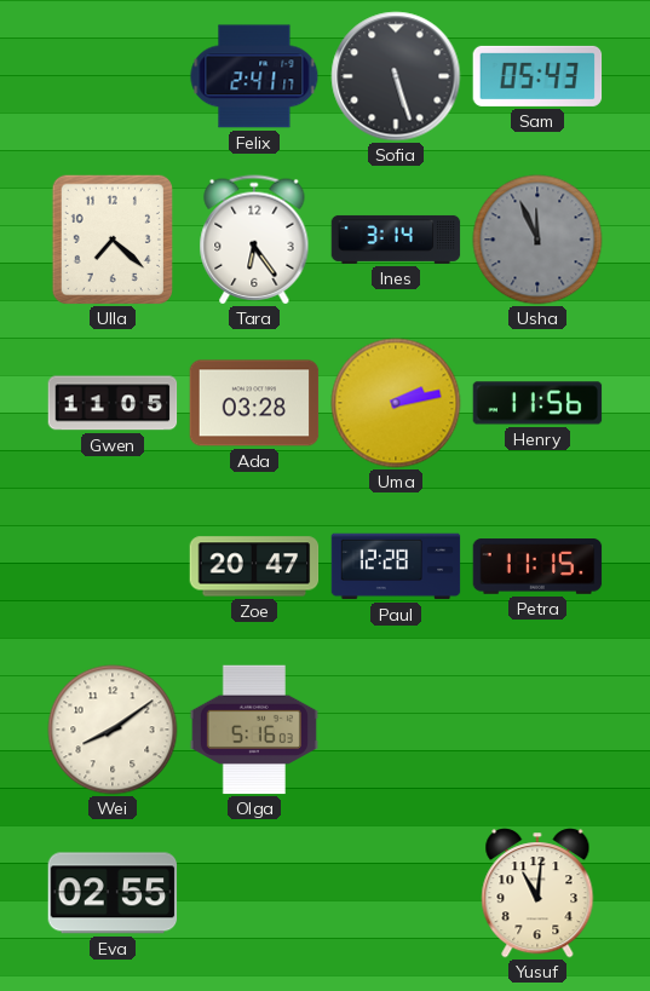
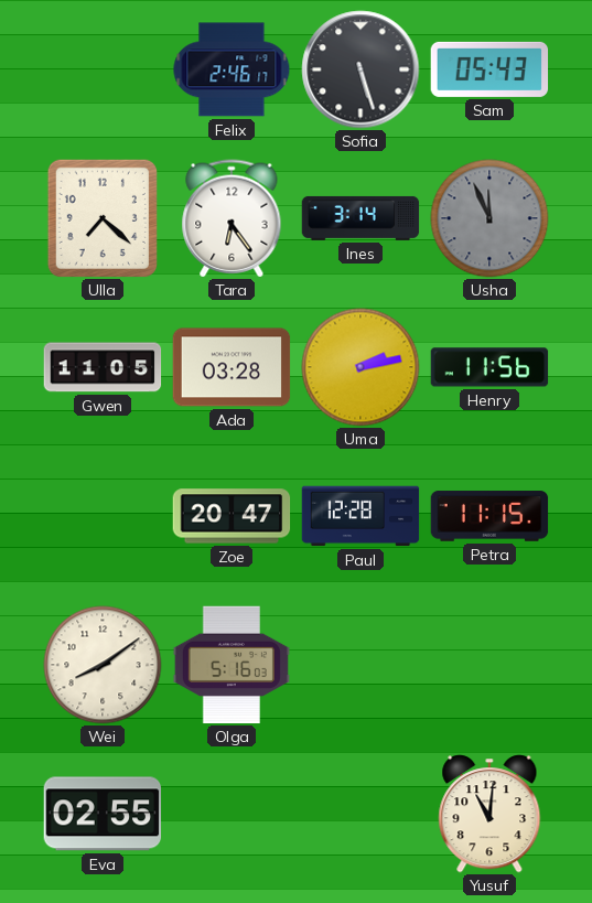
Felix: 2:41 -> 2:46 (232, 69)
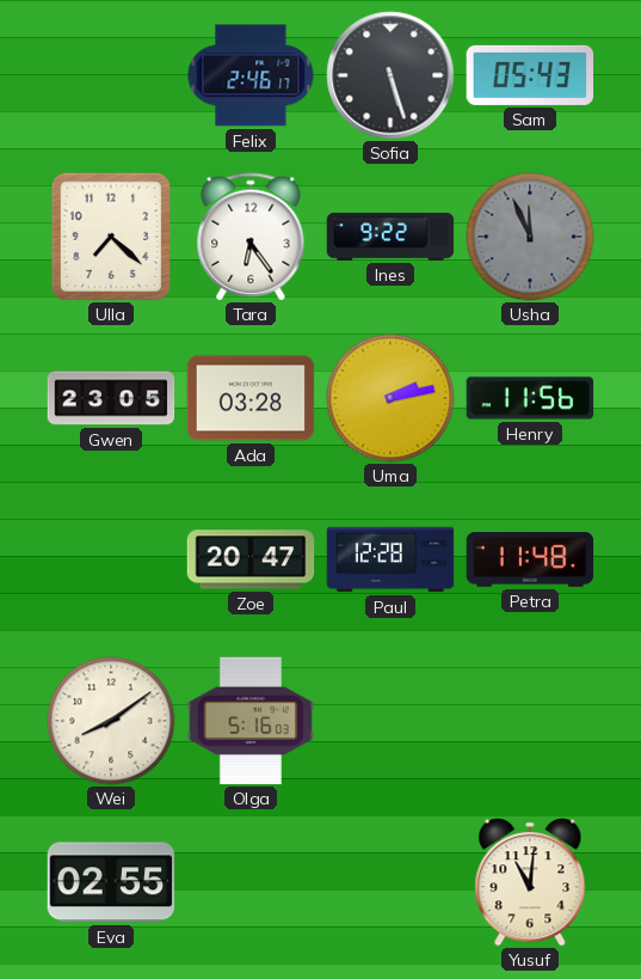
Ines: 3:14 -> 9:22 (390, 237)
Gwen: 11:05 -> 23:05 (111, 398)
Petra: 11:15 -> 11:48 (530, 559)
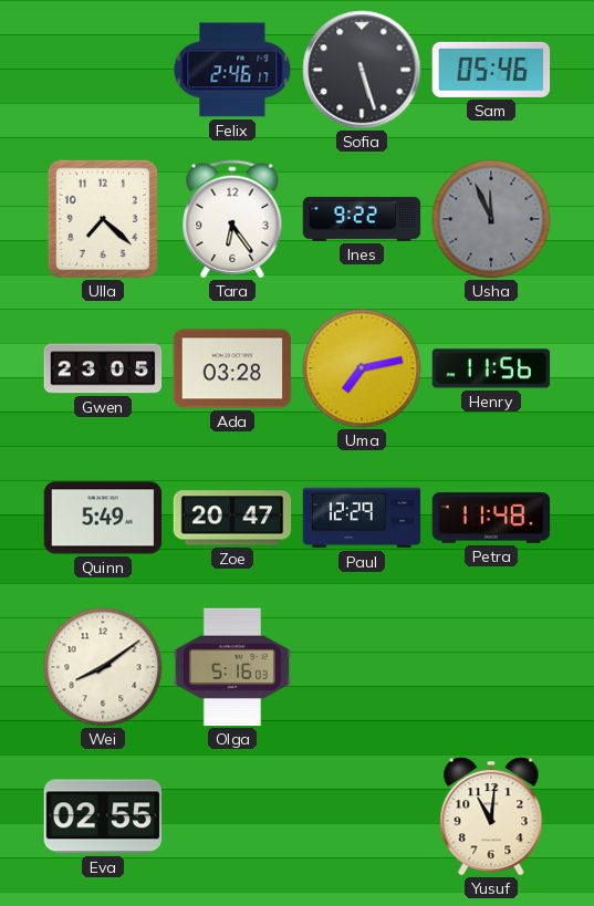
Sam: 05:43 -> 05:46 (491, 70)
Uma: 2:13 -> 7:13 (362, 368)
Quinn: none -> 5:49 (103, 518)
Paul: 12:28 -> 12:29 (362, 518)
